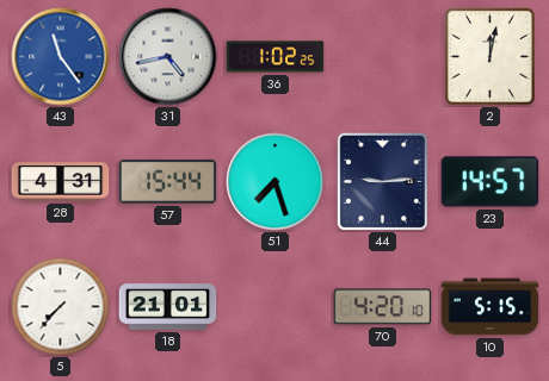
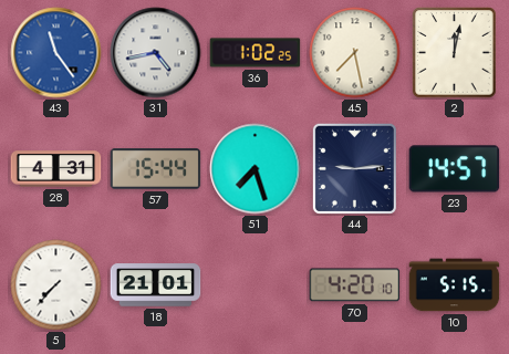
45: none -> 7:28 (355, 53)
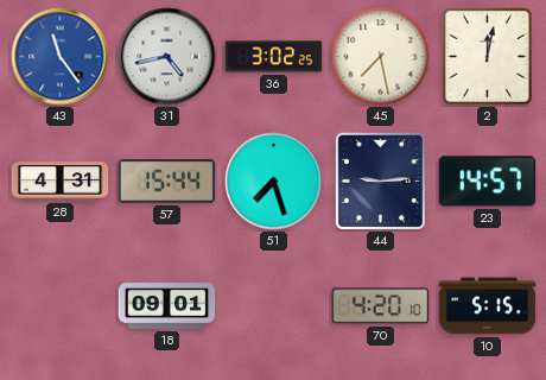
36: 1:02 -> 3:02 (274, 57)
5: 7:37 -> none (56, 285)
18: 21:01 -> 09:01 (167, 306)
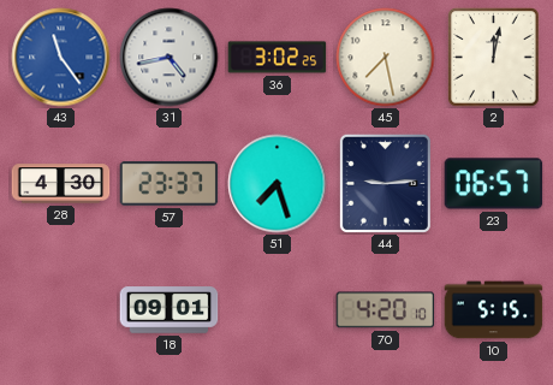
28: 4:31 -> 4:30 (61, 184)
57: 15:44 -> 23:37 (170, 184)
23: 14:57 -> 06:57 (494, 184)
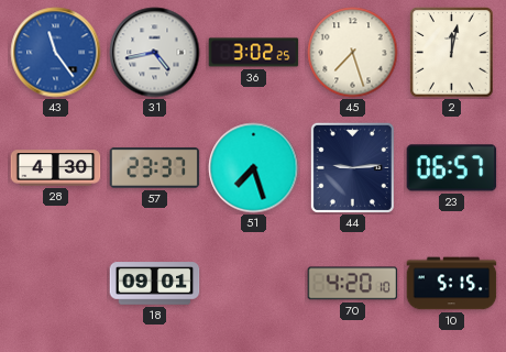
45: 7:28 -> 7:27 (353, 53)
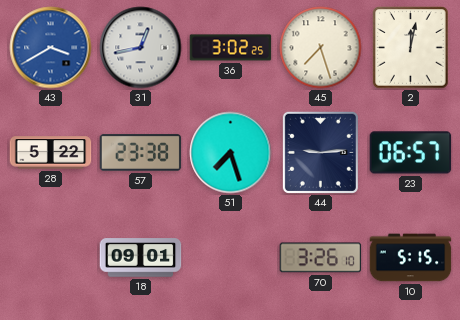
43: 11:24 -> 3:40 (51, 48)
31: 4:43 -> 12:43 (141, 48)
28: 4:30 -> 5:22 (51, 153)
57: 23:37 -> 23:38 (141, 153)
70: 4:20 -> 3:26 (321, 258)
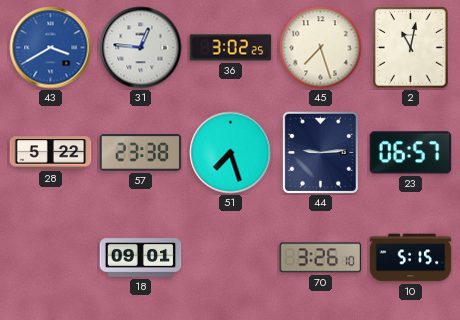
31: 12:43 -> 12:46 (141, 48)
2: 12:02 -> 11:02 (411, 48)
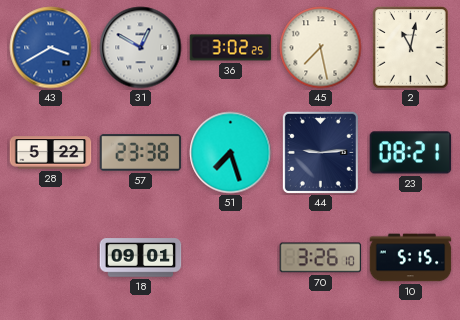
31: 12:46 -> 12:50 (141, 48)
45: 7:27 -> 7:28 (321, 48)
23: 06:57 -> 08:21 (411, 153)
